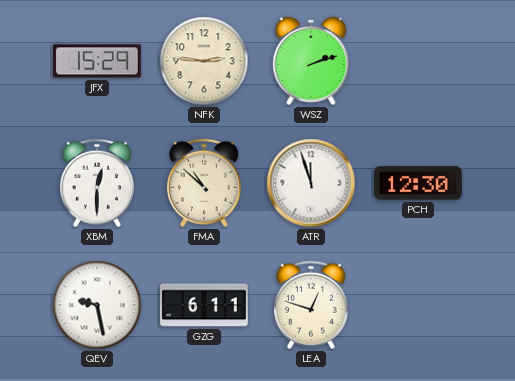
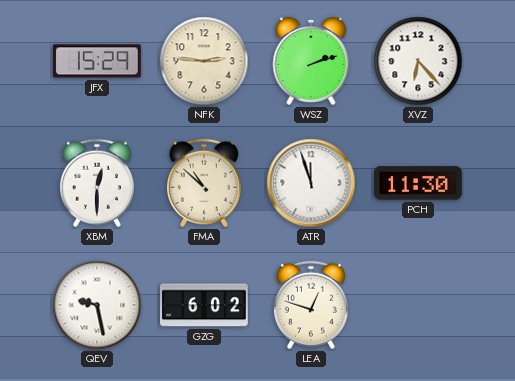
XVZ: none -> 6:23 (418, 61)
PCH: 12:30 -> 11:30 (419, 183)
GZG: 6:11 -> 6:02 (205, 305)
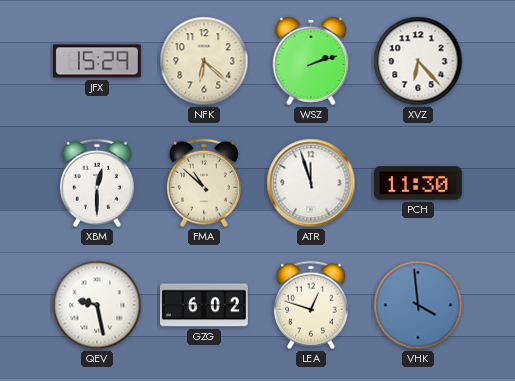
NFK: 2:46 -> 6:22 (204, 61)
VHK: none -> 3:59 (418, 305)
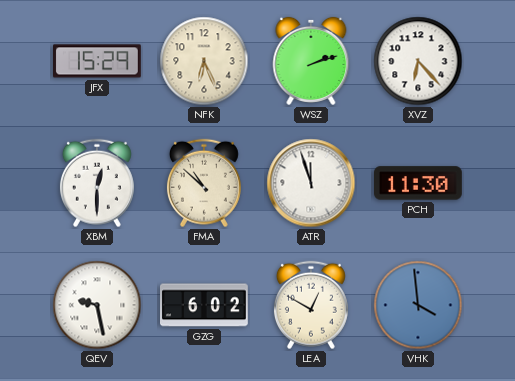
NFK: 6:22 -> 6:26 (204, 61)
LEA: 12:48 -> 12:50 (311, 305)
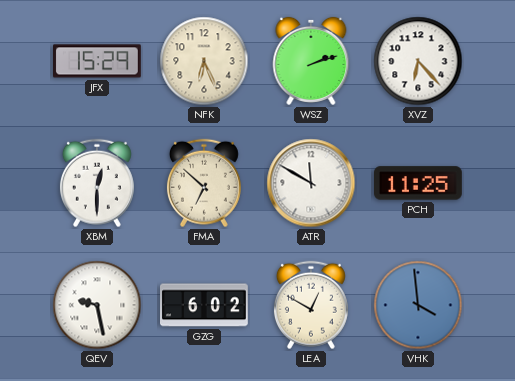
FMA: 10:52 -> 6:52 (204, 183)
ATR: 11:57 -> 11:50 (311, 183)
PCH: 11:30 -> 11:25 (419, 183)
